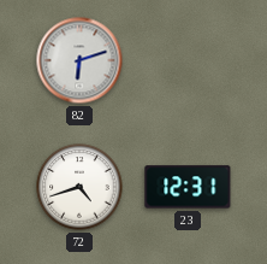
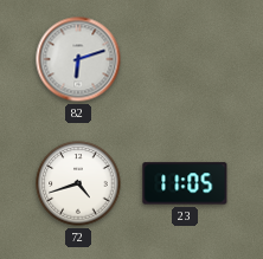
23: 12:31 -> 11:05 (185, 183)
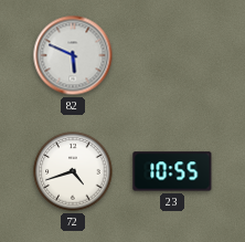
82: 6:12 -> 5:49 (73, 55)
23: 11:05 -> 10:55 (172, 171)
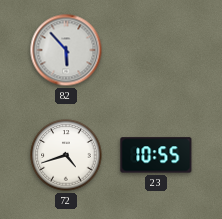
82: 5:49 -> 5:53 (66, 50)
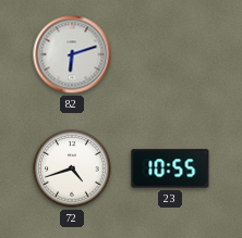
82: 5:53 -> 6:12 (72, 54)
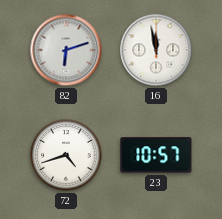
16: none -> 11:58 (156, 50)
23: 10:55 -> 10:57 (156, 155)
